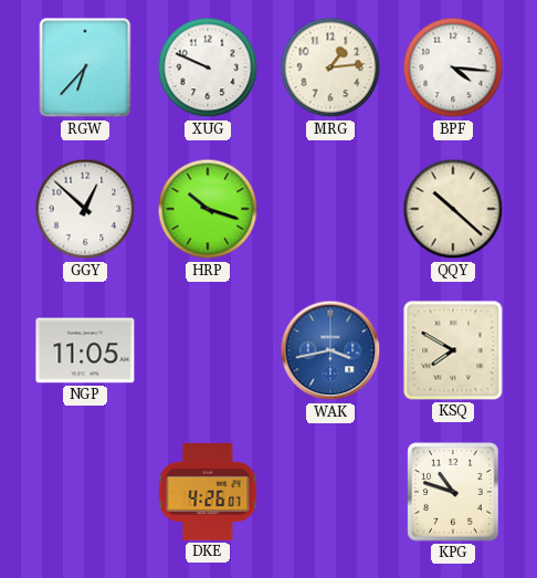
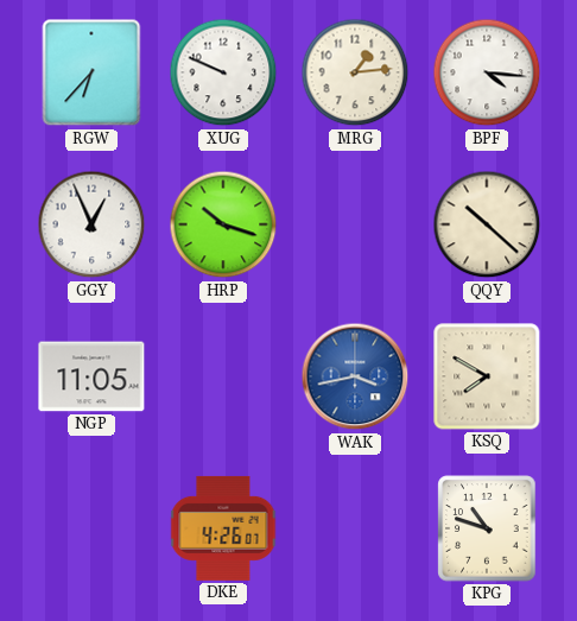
GGY: 12:52 -> 12:56 (91, 224)
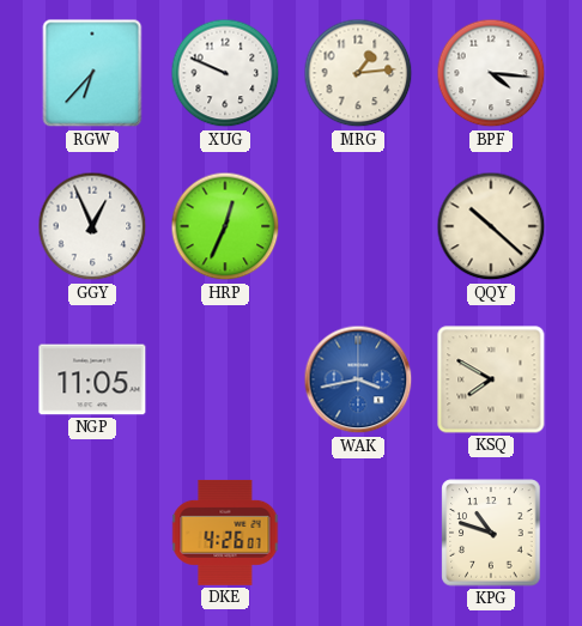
HRP: 10:18 -> 12:34 (225, 226)
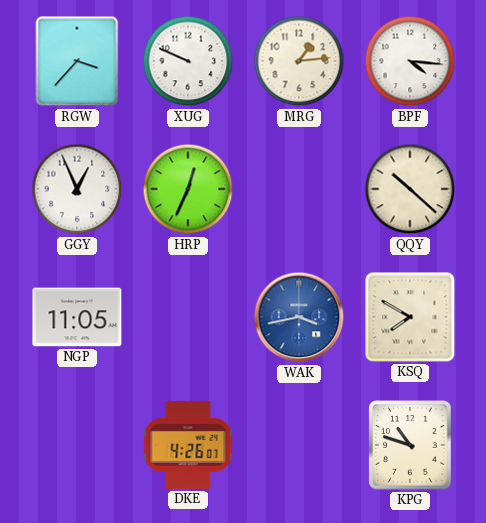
RGW: 6:37 -> 3:37 (77, 61)
